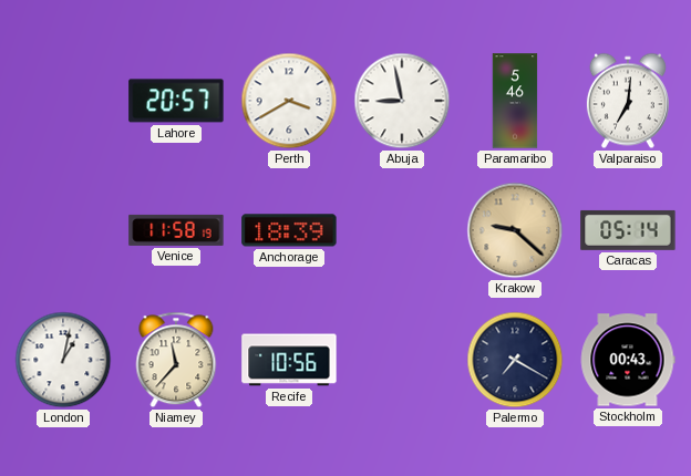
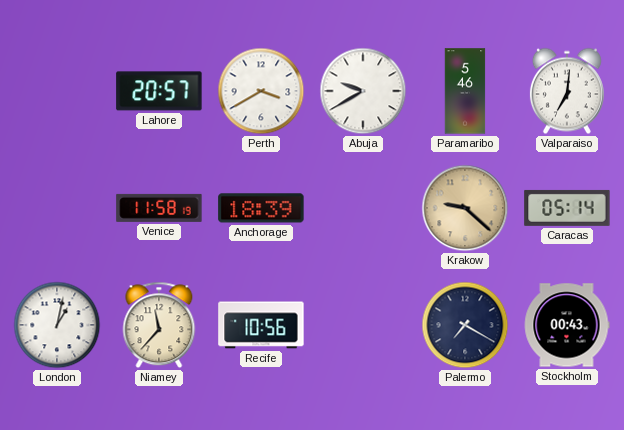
Abuja: 8:58 -> 9:40 (363, 91)
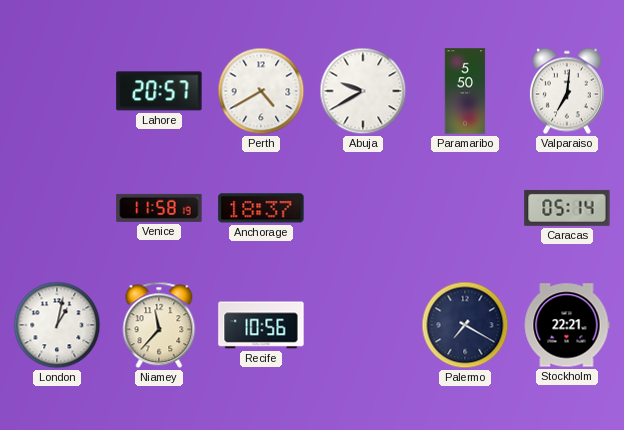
Perth: 3:40 -> 4:40 (261, 91)
Paramaribo: 5:46 -> 5:50 (465, 91)
Anchorage: 18:39 -> 18:37 (261, 208)
Krakow: 9:22 -> none (465, 208)
Stockholm: 00:43 -> 22:21 (567, 325)
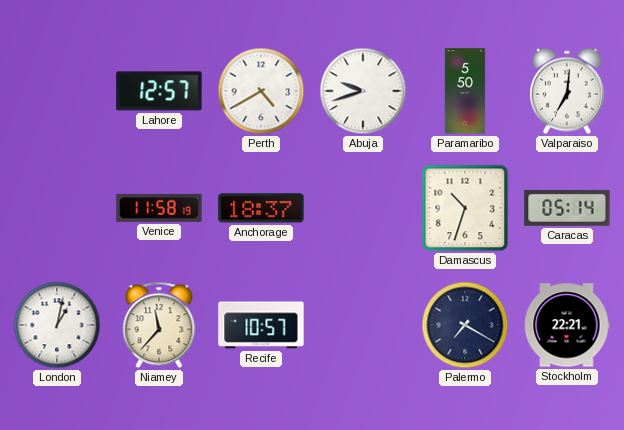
Lahore: 20:57 -> 12:57 (159, 91)
Abuja: 9:40 -> 9:42 (363, 91)
Damascus: none -> 10:33 (465, 208)
Recife: 10:56 -> 10:57 (261, 325)
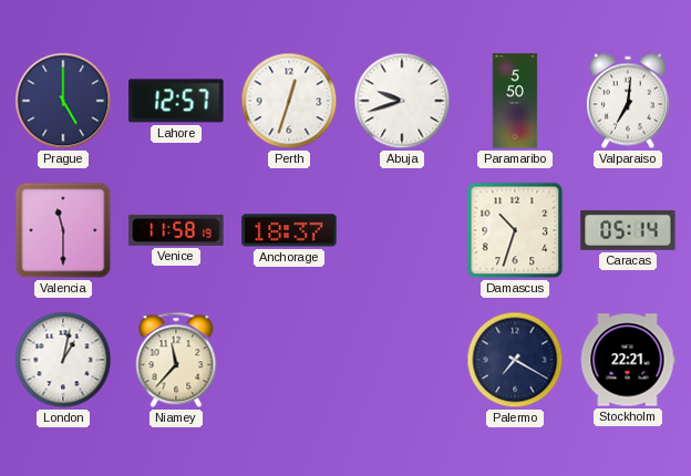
Prague: none -> 5:00 (63, 101)
Perth: 4:40 -> 12:33 (289, 101)
Valencia: none -> 11:30 (63, 230)
Recife: 10:57 -> none (261, 325)
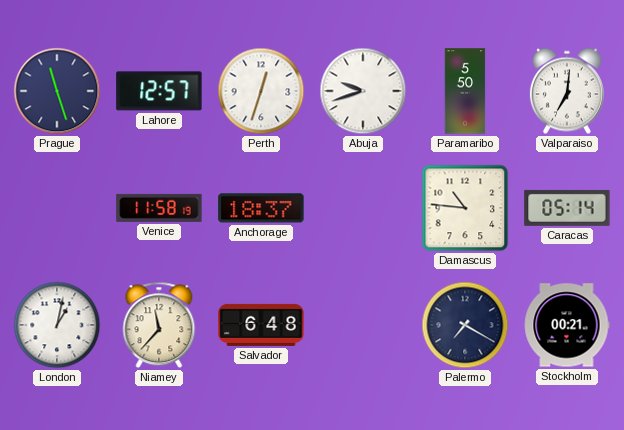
Prague: 5:00 -> 11:27 (57, 91)
Valencia: 11:30 -> none (63, 230)
Damascus: 10:33 -> 10:46 (465, 208)
Salvador: none -> 6:48 (261, 325)
Stockholm: 22:21 -> 00:21 (567, 325)
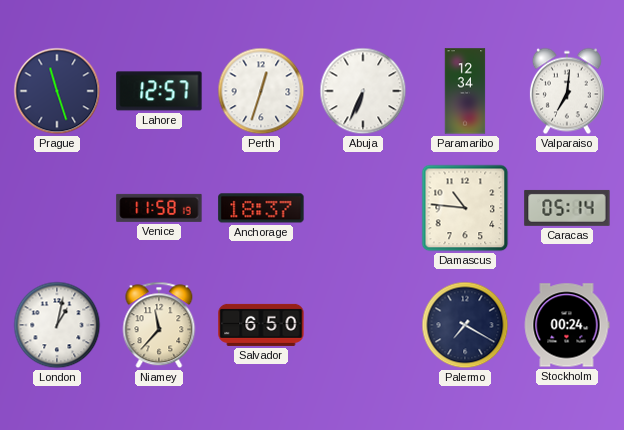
Abuja: 9:42 -> 6:34 (363, 91)
Paramaribo: 5:50 -> 12:34 (465, 91)
Salvador: 6:48 -> 6:50 (261, 325)
Stockholm: 00:21 -> 00:24 (567, 325)
